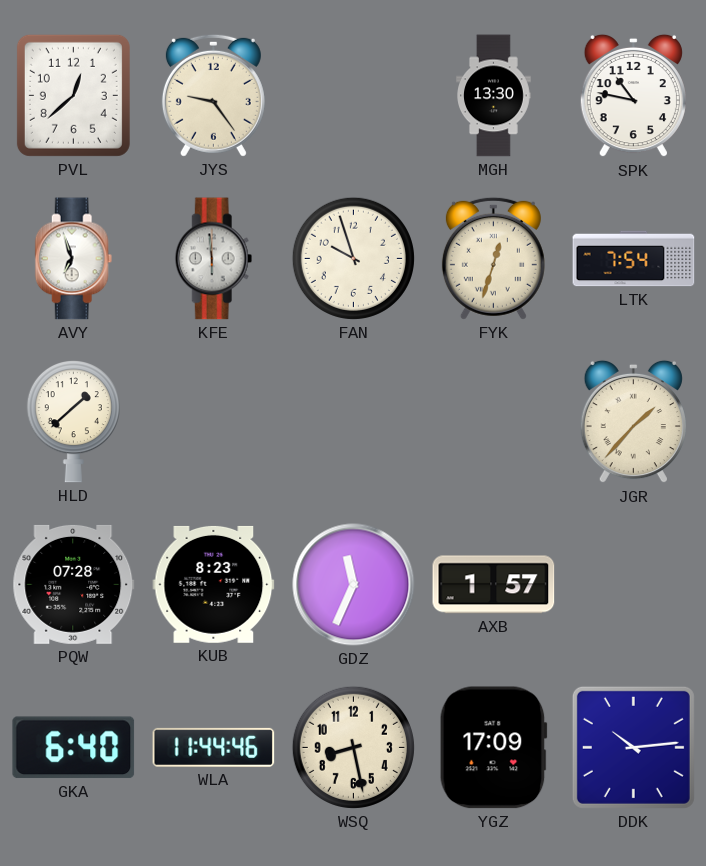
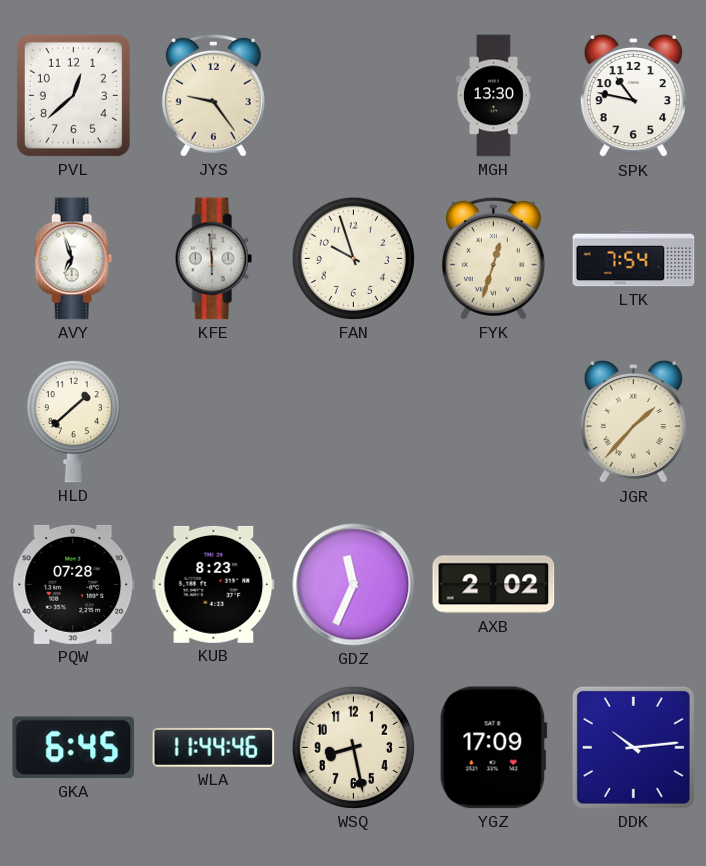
AXB: 1:57 -> 2:02 (494, 585)
GKA: 6:40 -> 6:45 (74, 748)
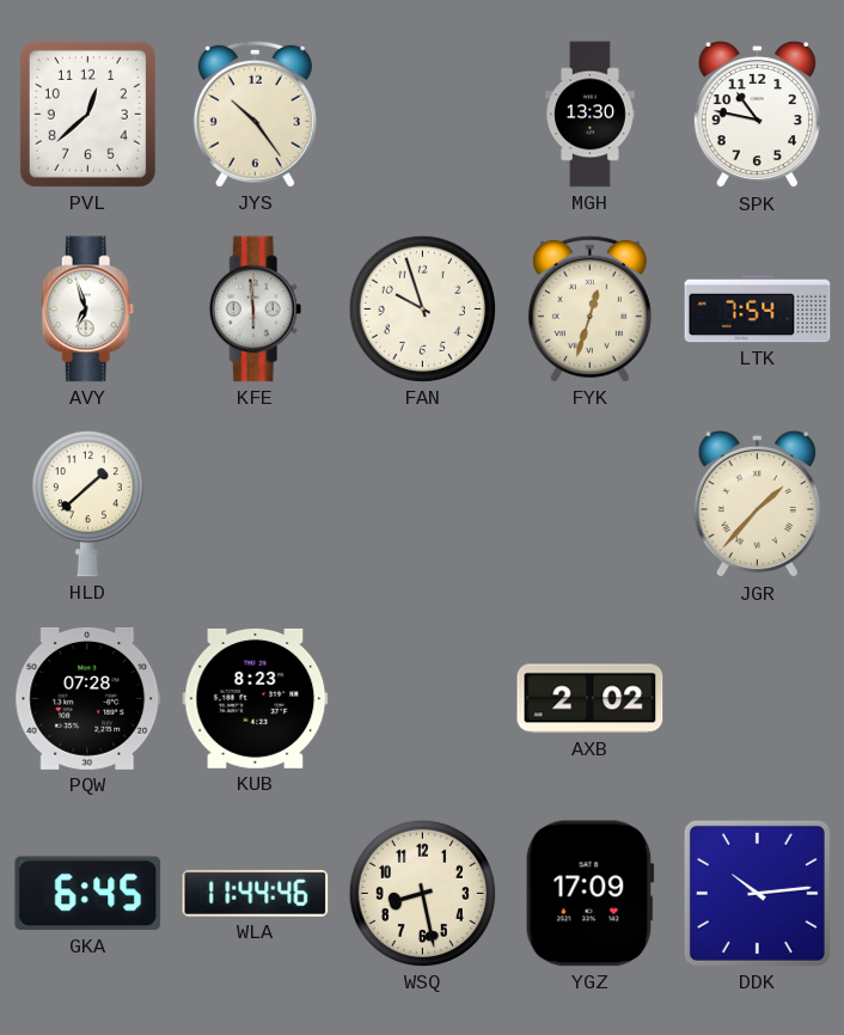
JYS: 9:24 -> 10:24 (255, 114)
GDZ: 11:34 -> none (354, 585)
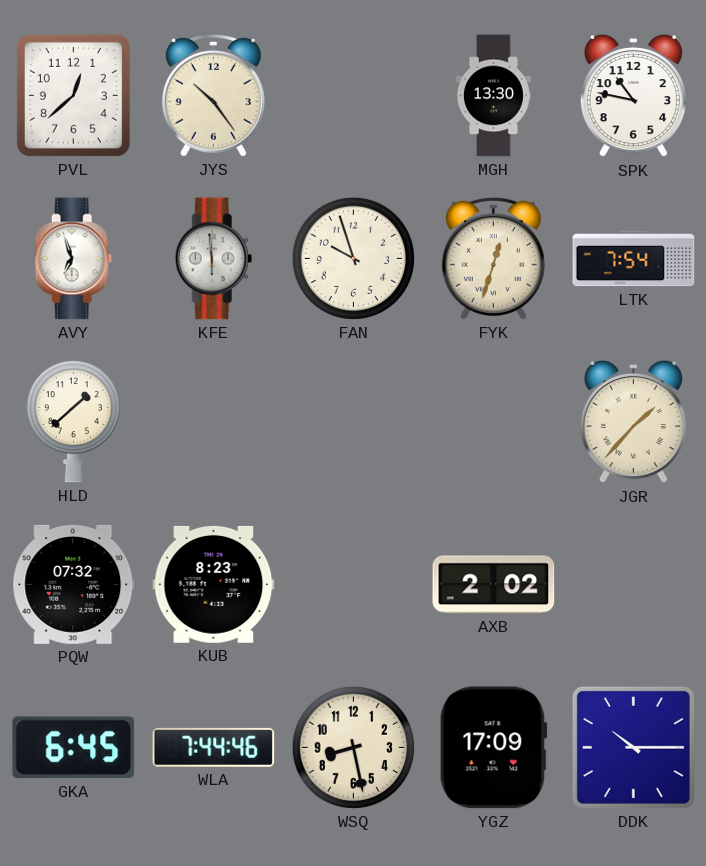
PQW: 07:28 -> 07:32 (74, 584)
WLA: 11:44 -> 7:44 (214, 747)
DDK: 10:14 -> 10:15 (633, 747)
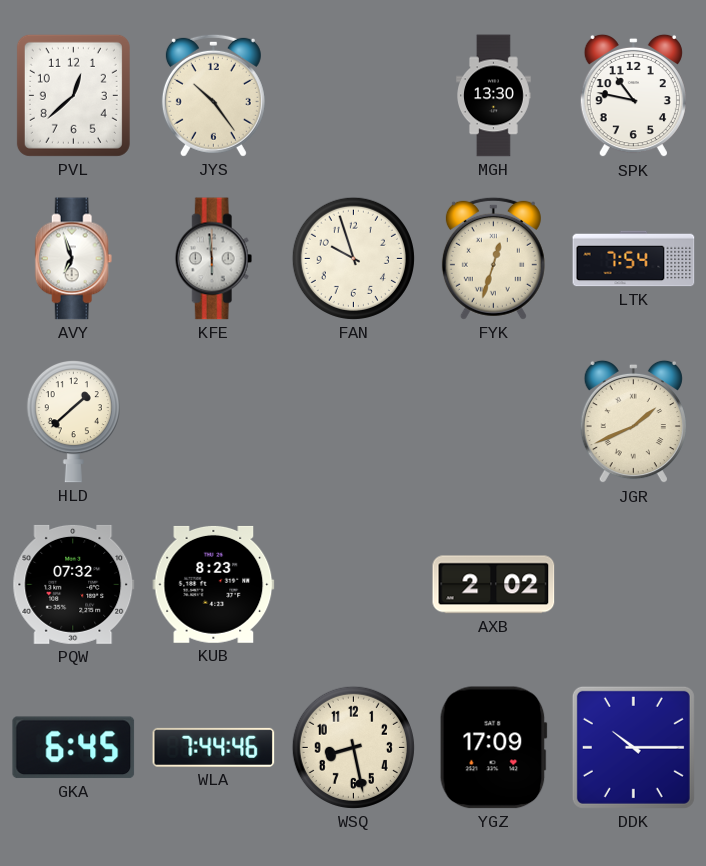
JGR: 1:37 -> 1:41 (633, 422)
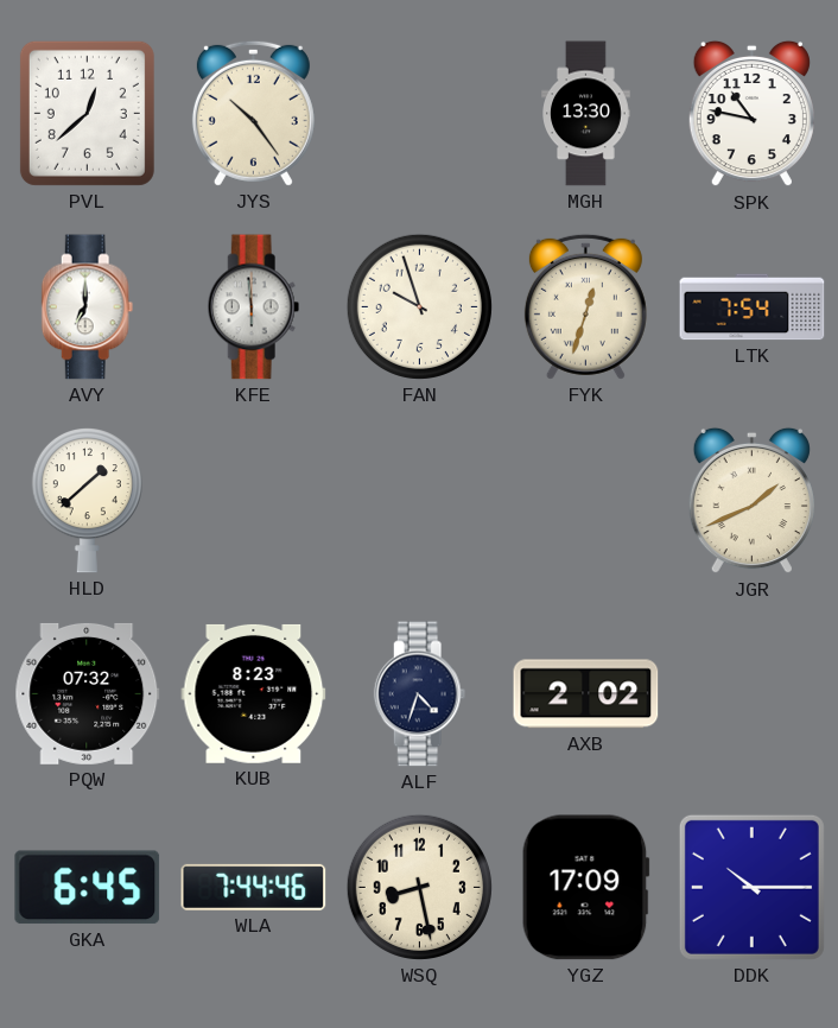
AVY: 6:57 -> 7:00 (88, 307)
ALF: none -> 4:33 (420, 694)
